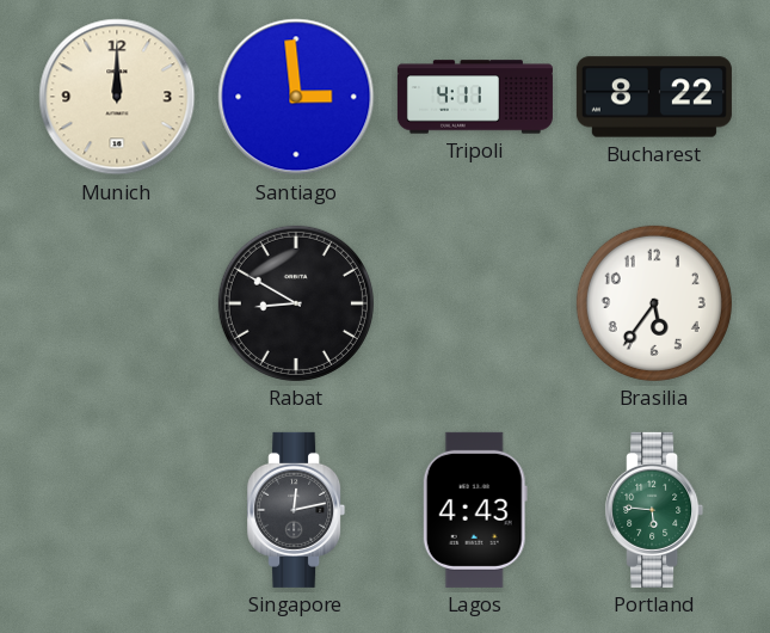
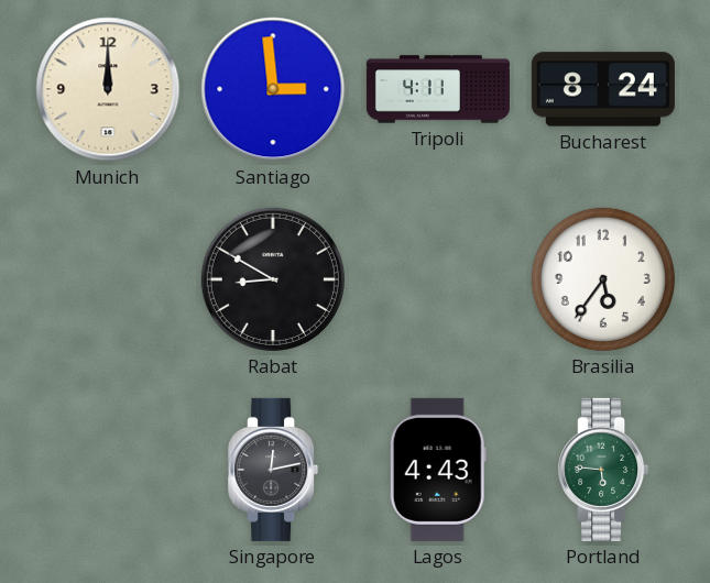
Bucharest: 8:22 -> 8:24 (603, 89)
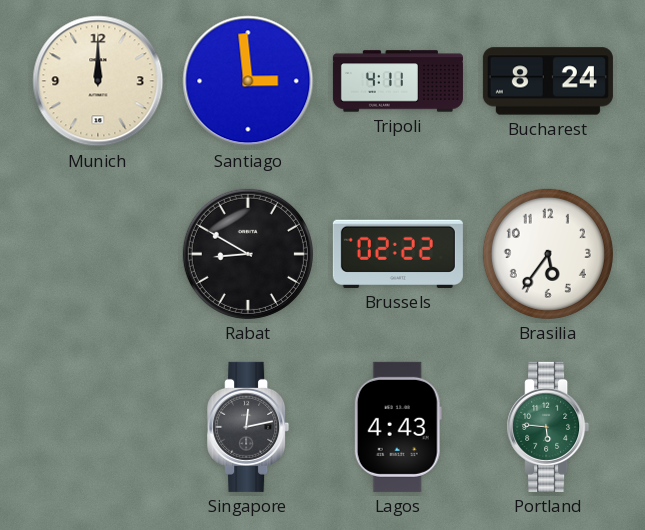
Brussels: none -> 02:22 (398, 254)
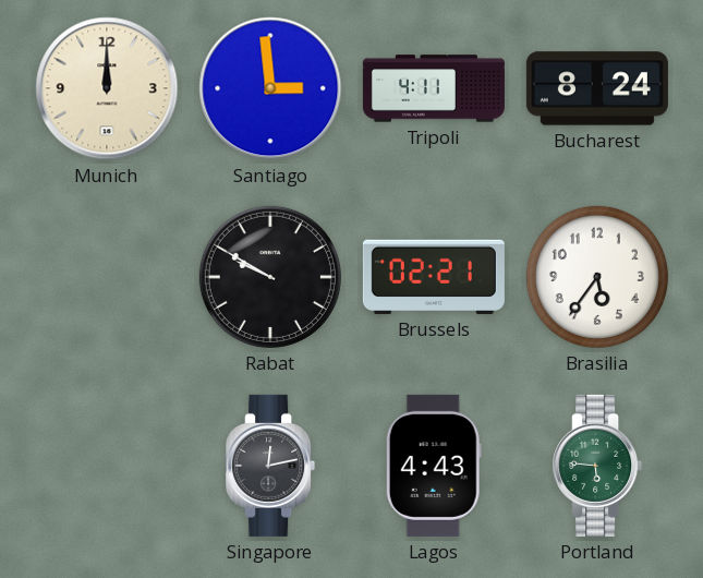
Rabat: 8:50 -> 9:50 (270, 277)
Brussels: 02:22 -> 02:21 (434, 277)
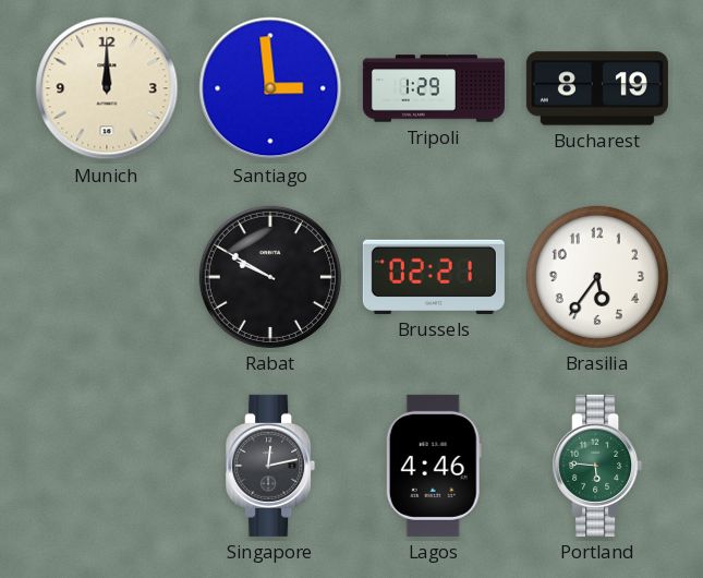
Tripoli: 4:11 -> 1:29 (434, 88)
Bucharest: 8:24 -> 8:19 (597, 88)
Lagos: 4:43 -> 4:46 (434, 466)
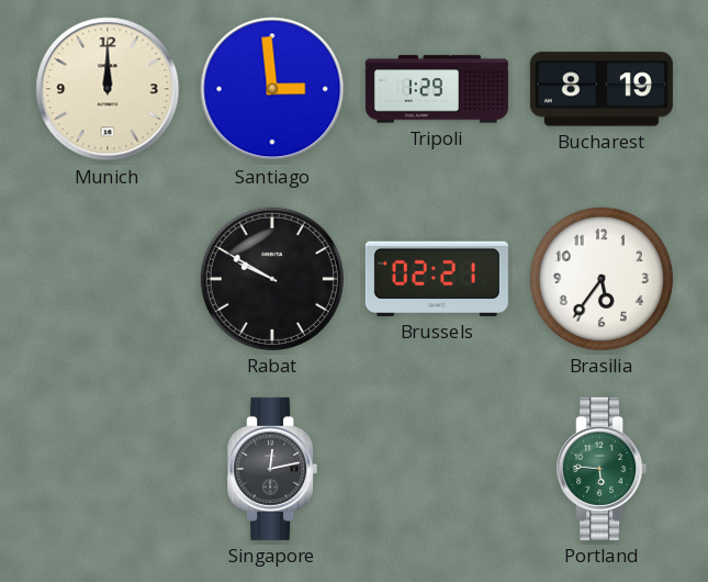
Lagos: 4:46 -> none (434, 466)
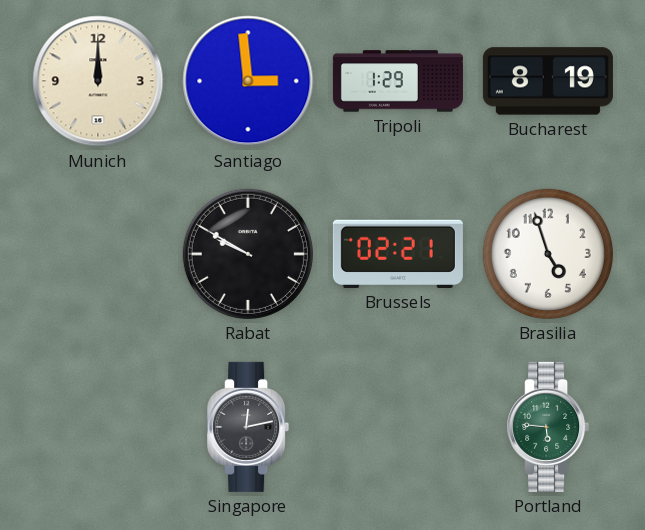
Brasilia: 5:36 -> 4:57 (548, 254)
